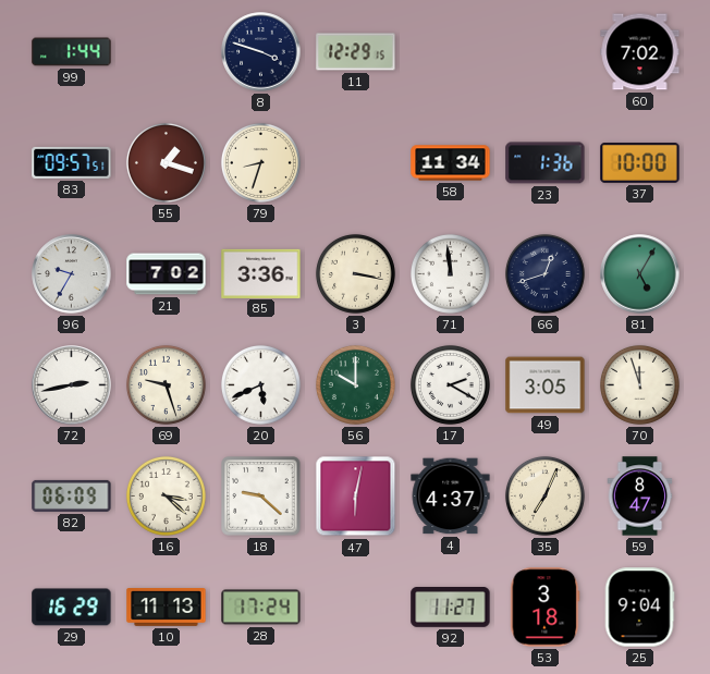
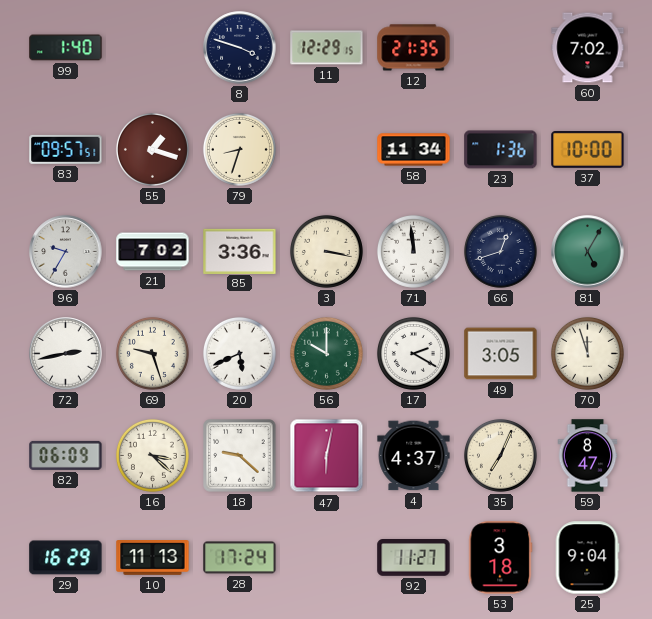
99: 1:44 -> 1:40 (66, 48)
12: none -> 21:35 (414, 48)
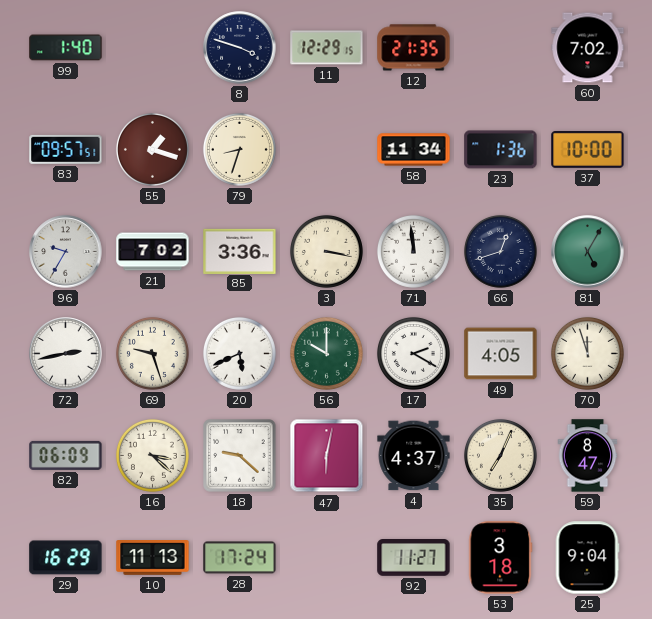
49: 3:05 -> 4:05 (501, 354)
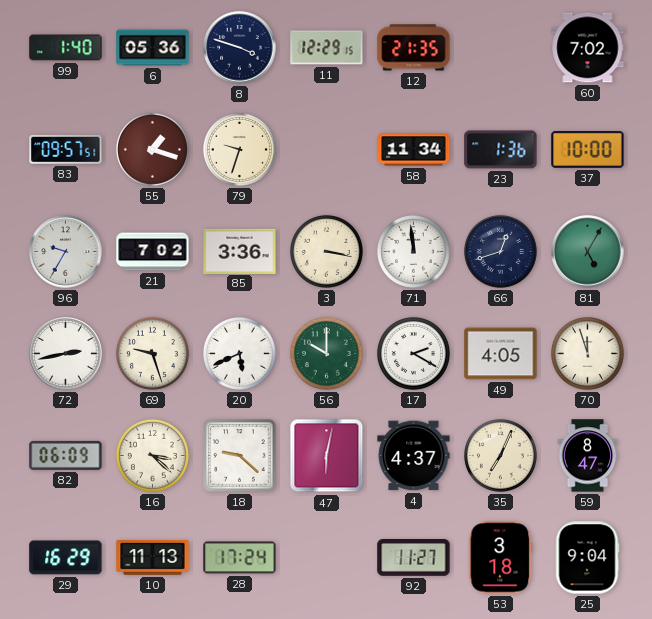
6: none -> 05:36 (153, 48)
79: 8:33 -> 9:33 (239, 149)
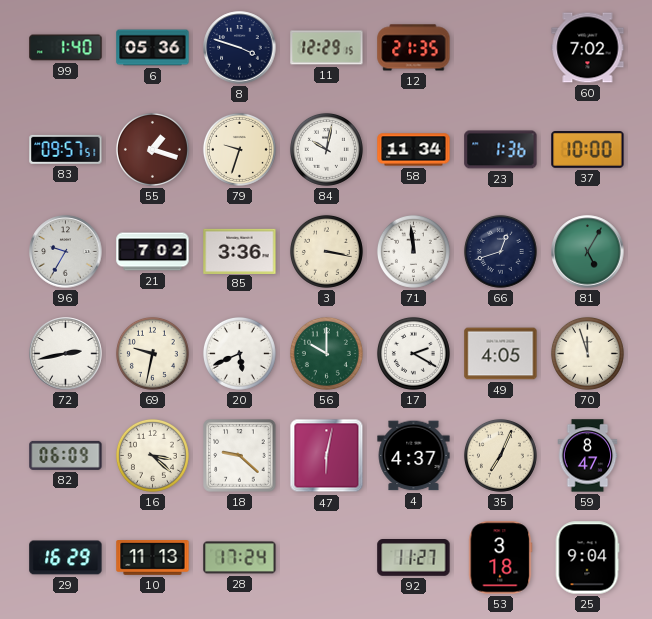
84: none -> 10:02 (326, 149)
69: 9:27 -> 9:32 (152, 353)
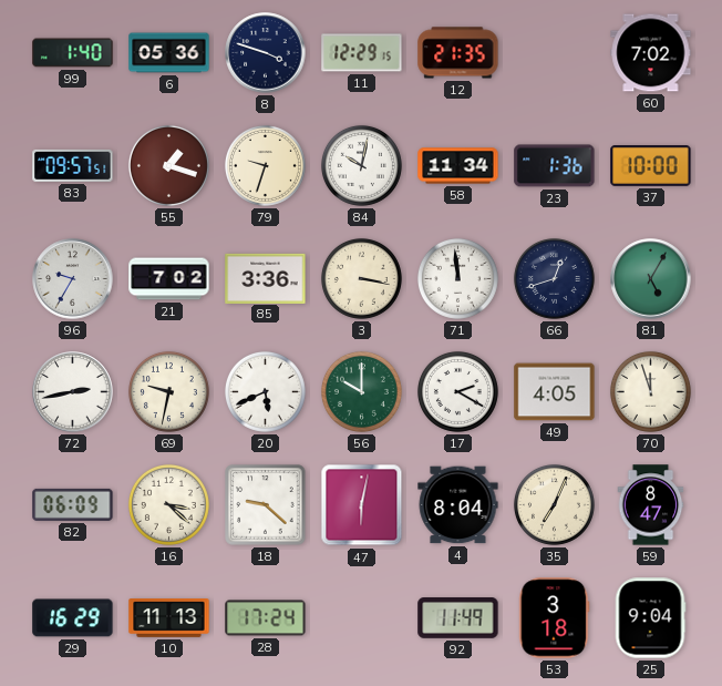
4: 4:37 -> 8:04 (458, 505)
92: 11:27 -> 11:49 (458, 618)
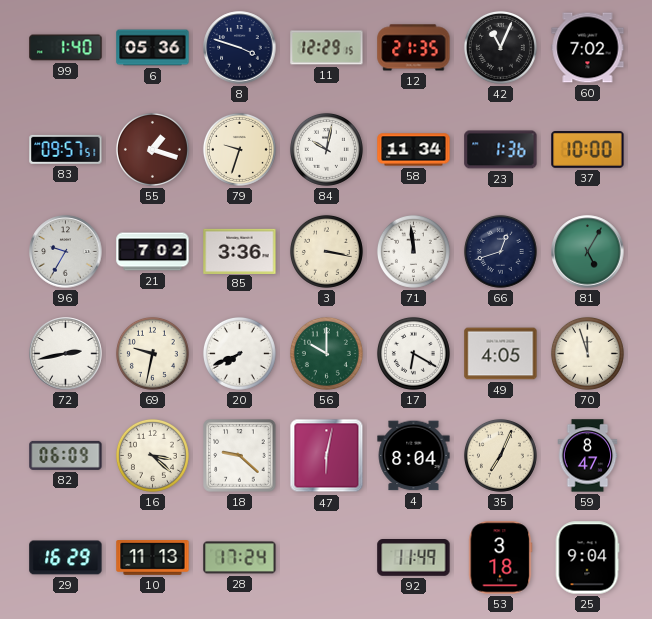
42: none -> 11:04 (500, 47)
20: 5:41 -> 7:41 (239, 353)
17: 2:20 -> 6:20 (413, 353)
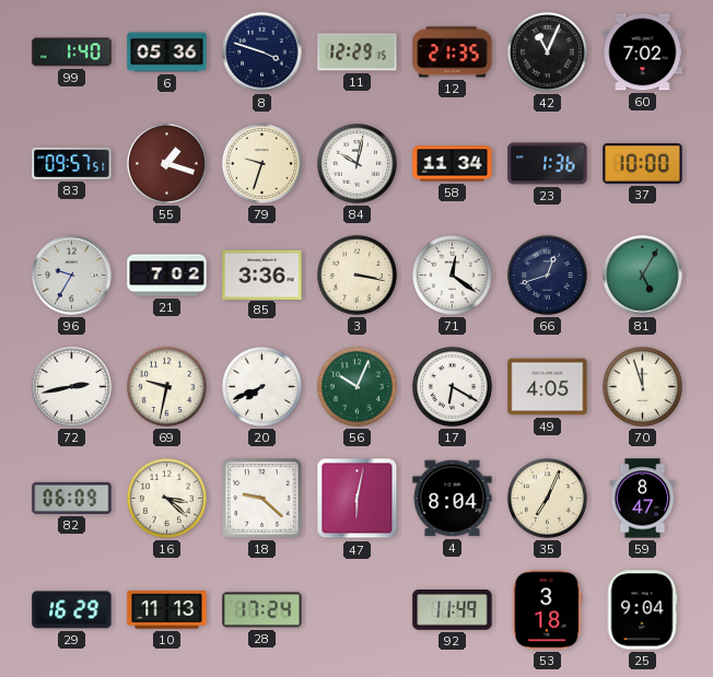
71: 11:59 -> 12:21 (452, 275)
56: 10:00 -> 10:04 (356, 386)
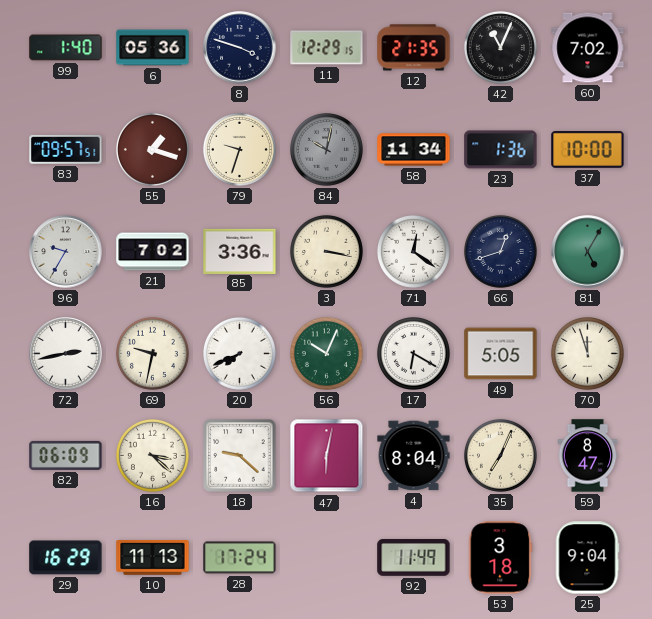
84 dial: white -> grey (326, 149)
49: 4:05 -> 5:05 (501, 354)
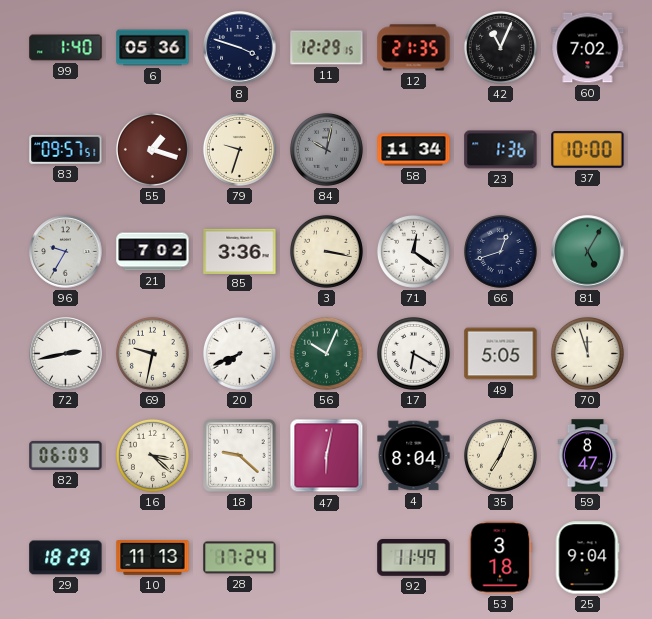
29: 16:29 -> 18:29 (66, 558)
